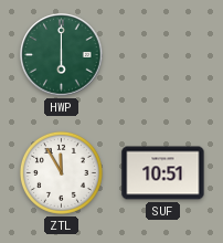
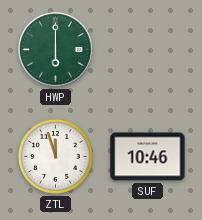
ZTL: 11:55 -> 11:57 (55, 156)
SUF: 10:51 -> 10:46 (148, 157)
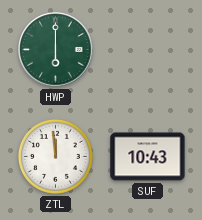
ZTL: 11:57 -> 11:59 (55, 156)
SUF: 10:46 -> 10:43 (148, 157)
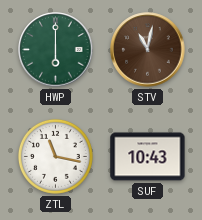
STV: none -> 11:02 (148, 50)
ZTL: 11:59 -> 11:17 (55, 156)
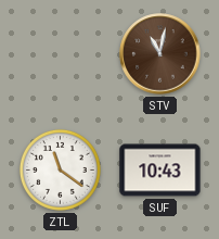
HWP: 6:00 -> none (56, 50)
ZTL: 11:17 -> 11:21 (60, 169)
